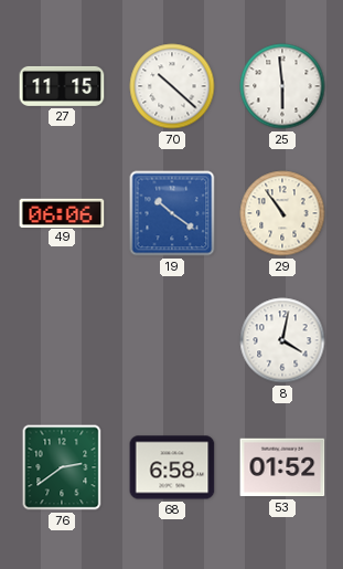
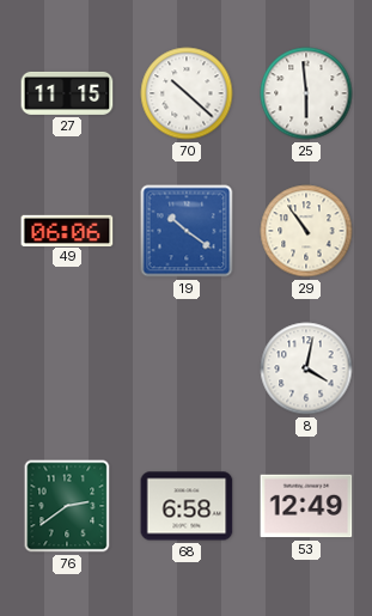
53: 01:52 -> 12:49 (306, 506)
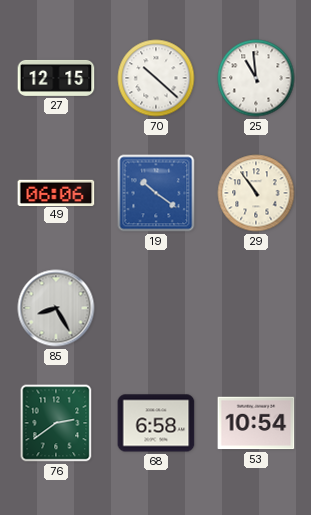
27: 11:15 -> 12:15 (56, 78)
25: 5:59 -> 10:59 (256, 78)
85: none -> 8:25 (56, 308)
8: 4:02 -> none (306, 368)
53: 12:49 -> 10:54 (256, 423)
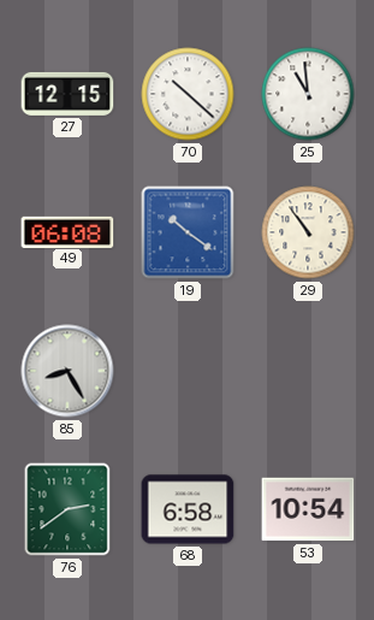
49: 06:06 -> 06:08 (67, 231)
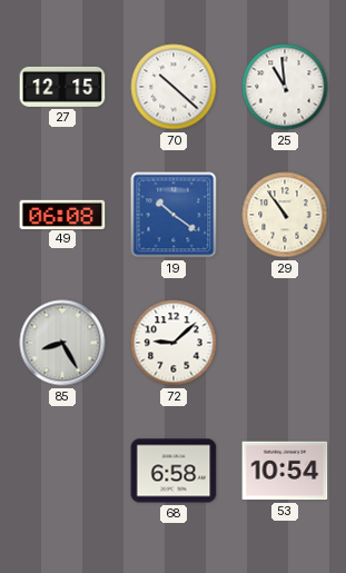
72: none -> 9:08 (174, 343)
76: 2:39 -> none (67, 509)
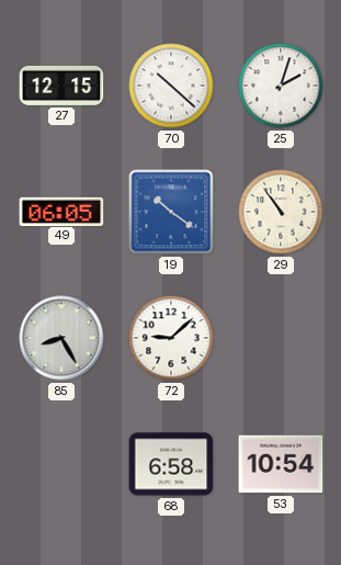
25: 10:59 -> 2:03 (281, 86)
49: 06:08 -> 06:05 (61, 211)
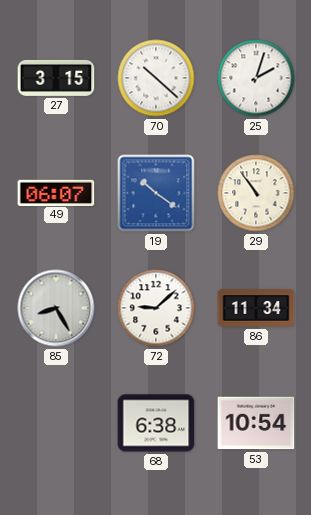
27: 12:15 -> 3:15 (56, 78)
49: 06:05 -> 06:07 (56, 192)
86: none -> 11:34 (256, 308)
68: 6:58 -> 6:38 (156, 423)
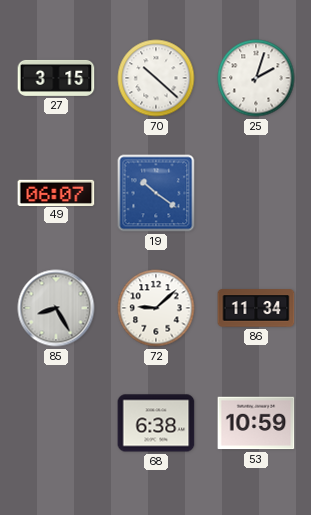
29: 10:54 -> none (256, 193)
53: 10:54 -> 10:59 (256, 423)
